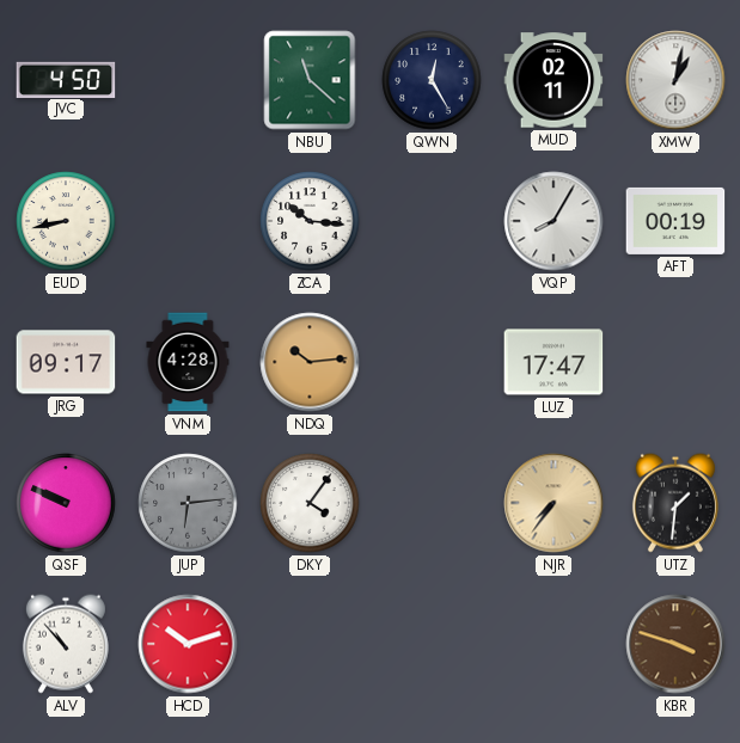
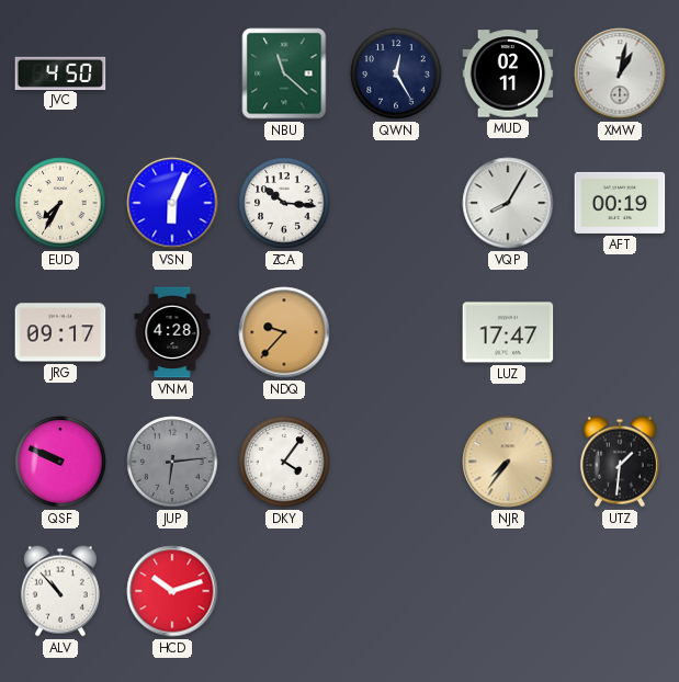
EUD: 8:43 -> 7:35 (60, 203)
VSN: none -> 6:04 (172, 203)
NDQ: 10:14 -> 9:37 (284, 332)
KBR: 3:48 -> none (675, 644)
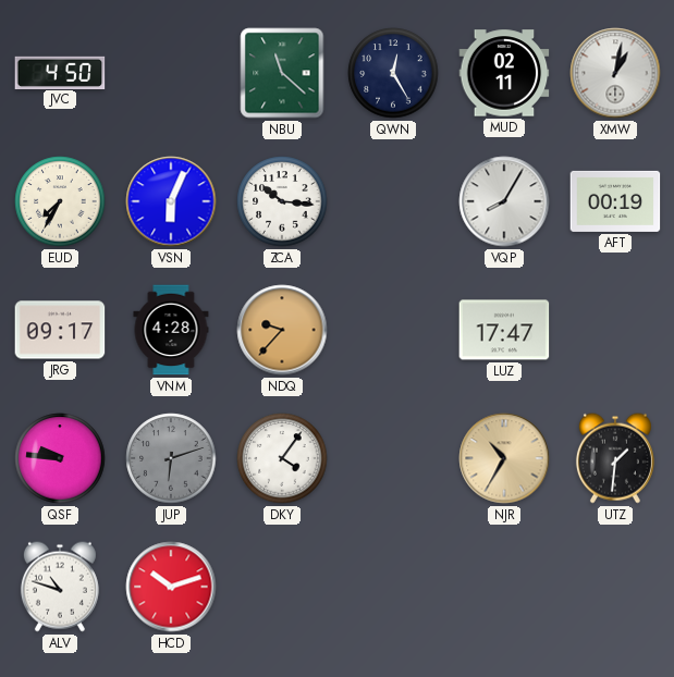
QSF: 9:49 -> 9:46 (60, 458)
JUP: 6:14 -> 6:12 (171, 458)
NJR: 7:36 -> 10:35 (504, 458)
ALV: 10:53 -> 10:48 (60, 587)
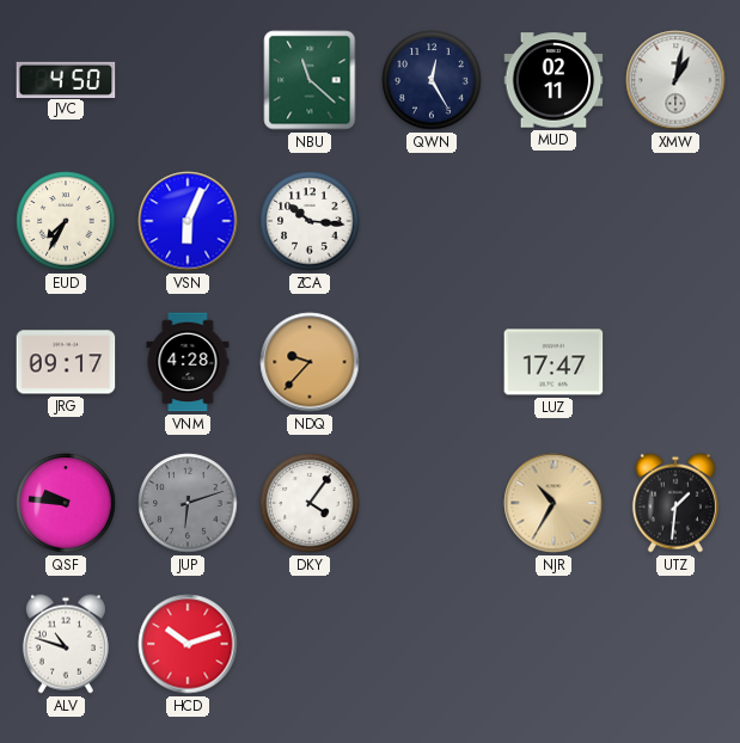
VQP: 8:05 -> none (504, 201)
AFT: 00:19 -> none (615, 201)
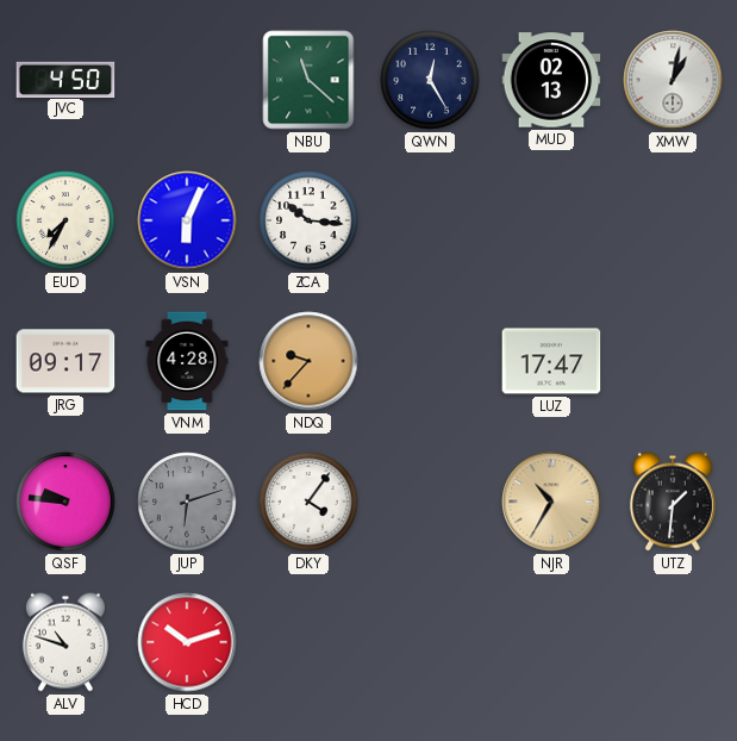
MUD: 02:11 -> 02:13 (551, 80)
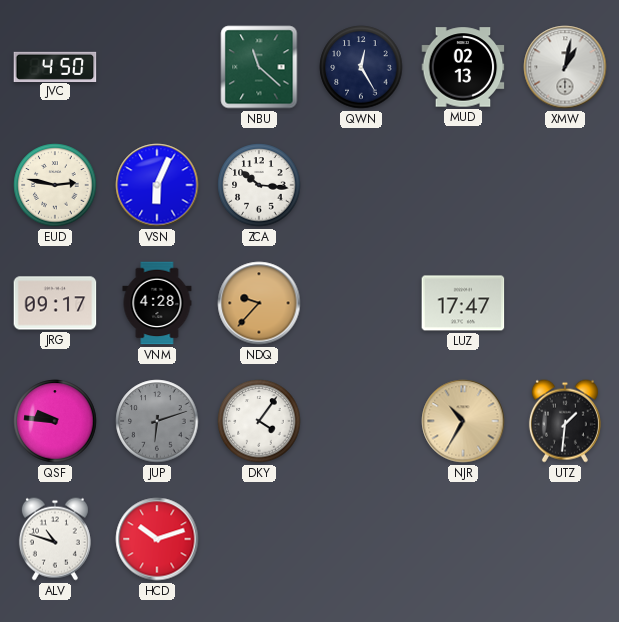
EUD: 7:35 -> 2:47 (55, 185)
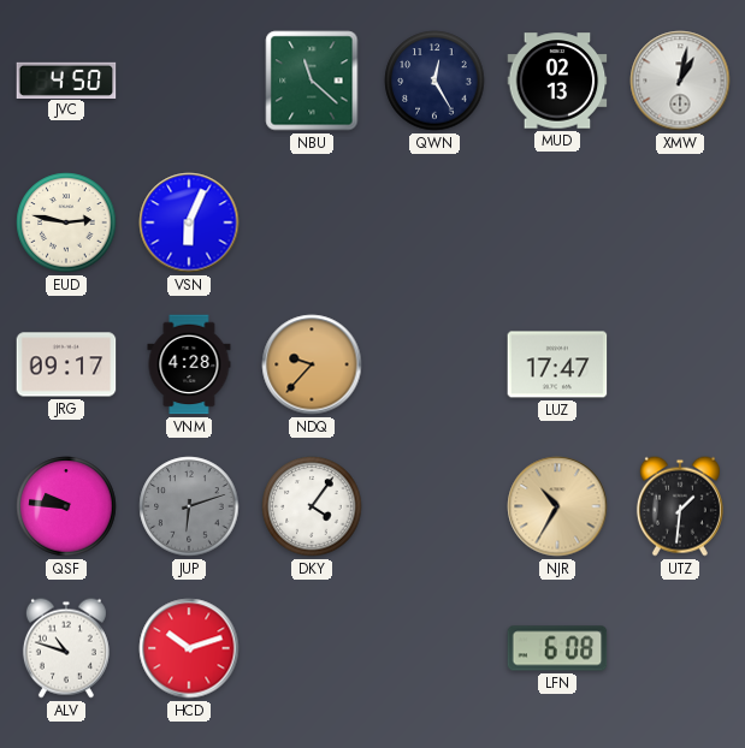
ZCA: 10:16 -> none (259, 185)
LFN: none -> 6:08 (557, 648)
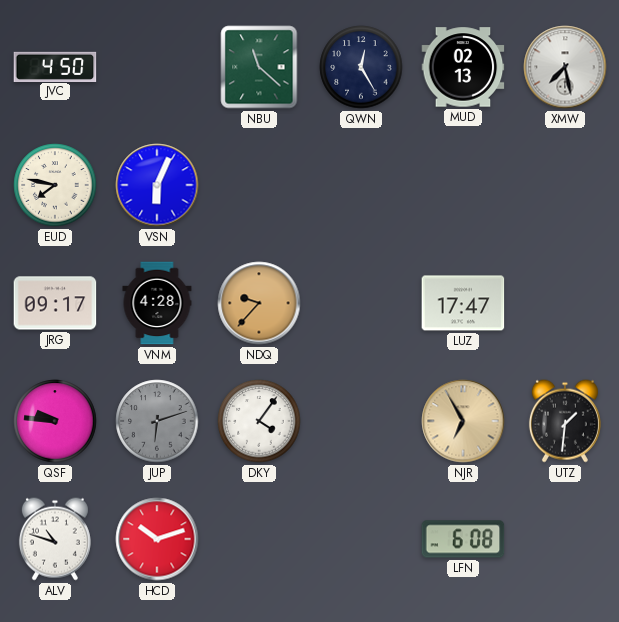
XMW: 1:02 -> 7:28 (565, 67)
EUD: 2:47 -> 7:47 (55, 185)
NJR: 10:35 -> 6:55 (463, 421)
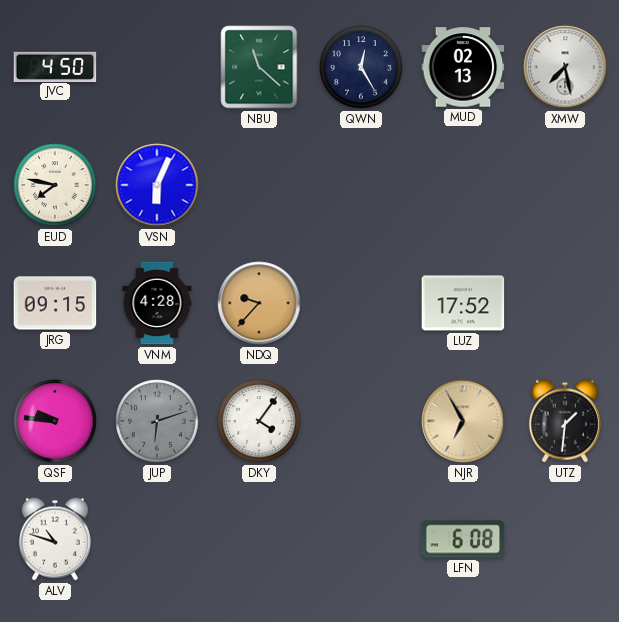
JRG: 09:17 -> 09:15 (55, 303)
LUZ: 17:47 -> 17:52 (463, 303)
HCD: 10:12 -> none (157, 539)
